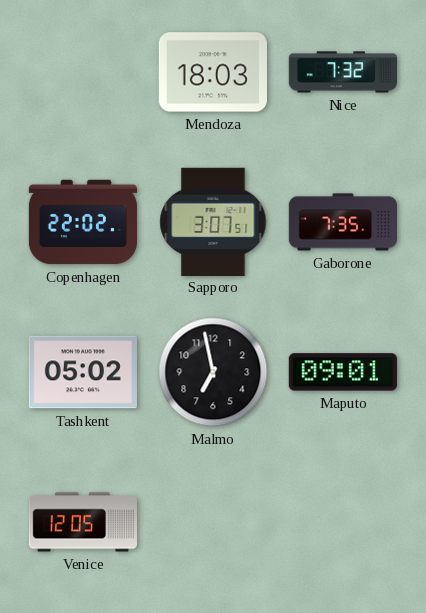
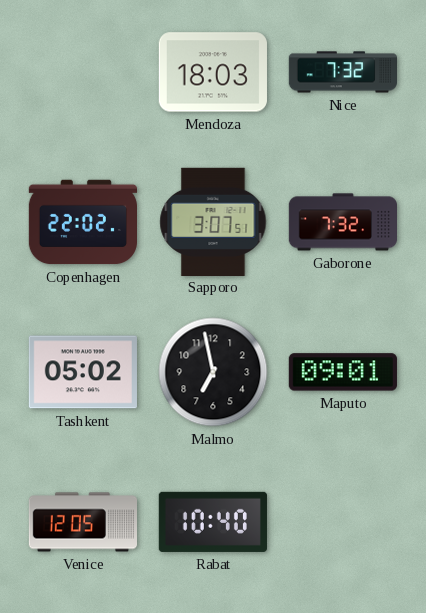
Gaborone: 7:35 -> 7:32 (342, 222)
Rabat: none -> 10:40 (213, 522)
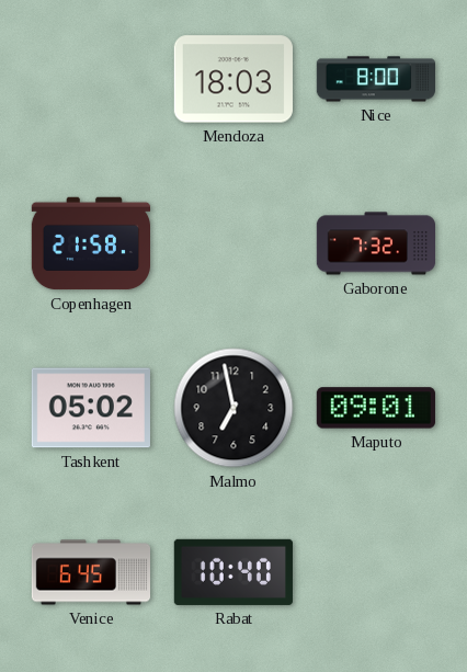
Nice: 7:32 -> 8:00 (375, 79)
Copenhagen: 22:02 -> 21:58 (90, 243)
Sapporo: 3:07 -> none (213, 221)
Venice: 12:05 -> 6:45 (90, 572)
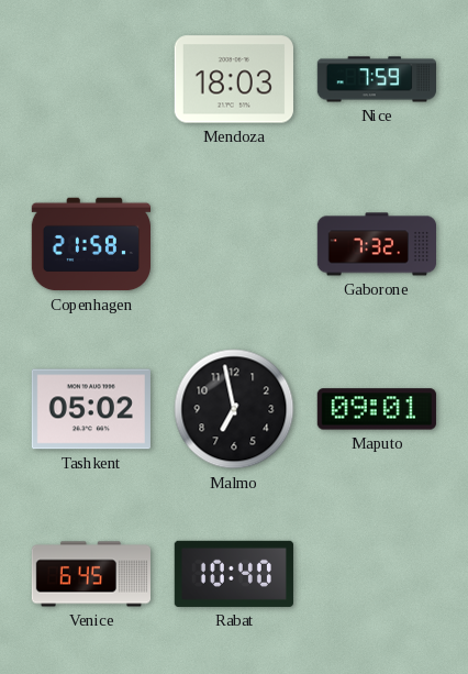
Nice: 8:00 -> 7:59 (376, 79)
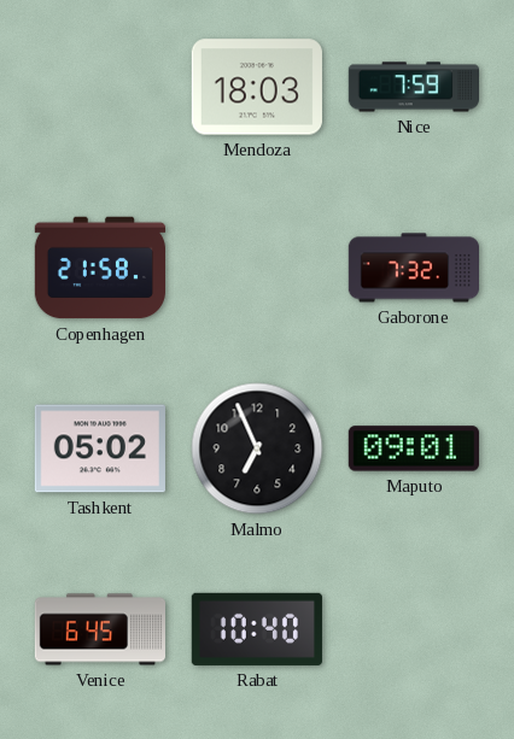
Malmo: 6:58 -> 6:56 (257, 448)
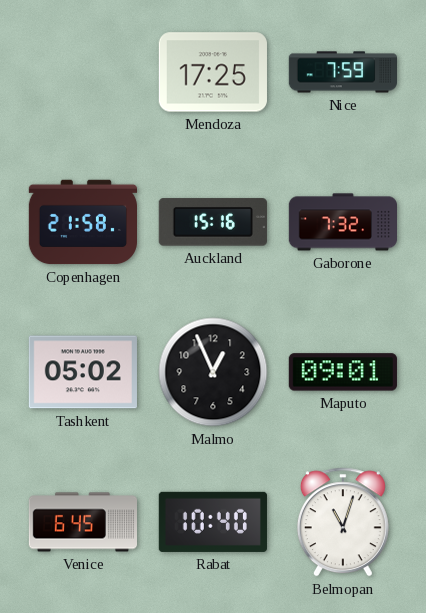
Mendoza: 18:03 -> 17:25 (213, 72)
Auckland: none -> 15:16 (213, 222)
Malmo: 6:56 -> 12:56 (213, 372)
Belmopan: none -> 11:03 (343, 522)
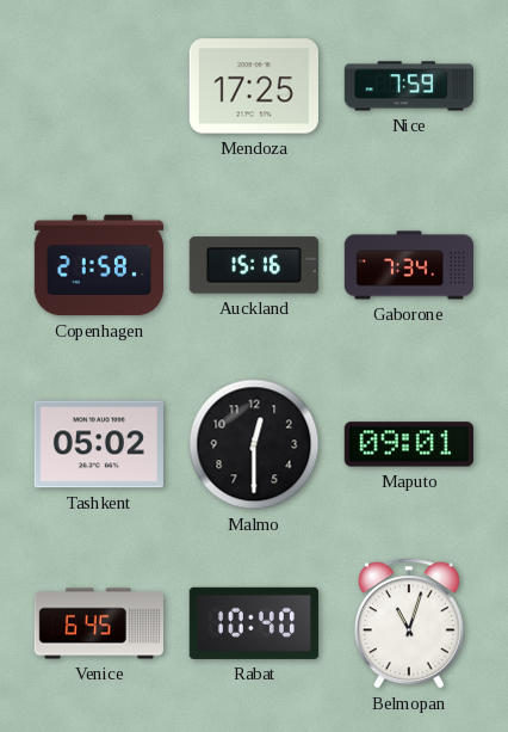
Gaborone: 7:32 -> 7:34 (408, 265)
Malmo: 12:56 -> 12:30 (254, 444)
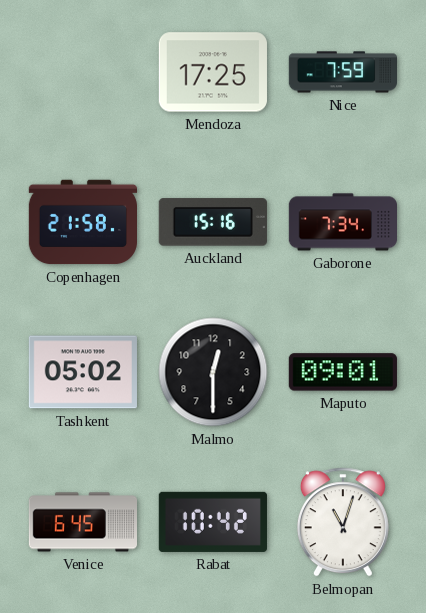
Rabat: 10:40 -> 10:42 (213, 522)
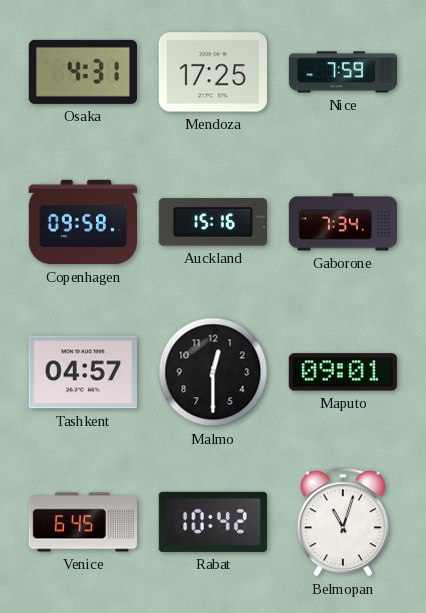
Osaka: none -> 4:31 (83, 72)
Copenhagen: 21:58 -> 09:58 (82, 222)
Tashkent: 05:02 -> 04:57 (83, 372)
